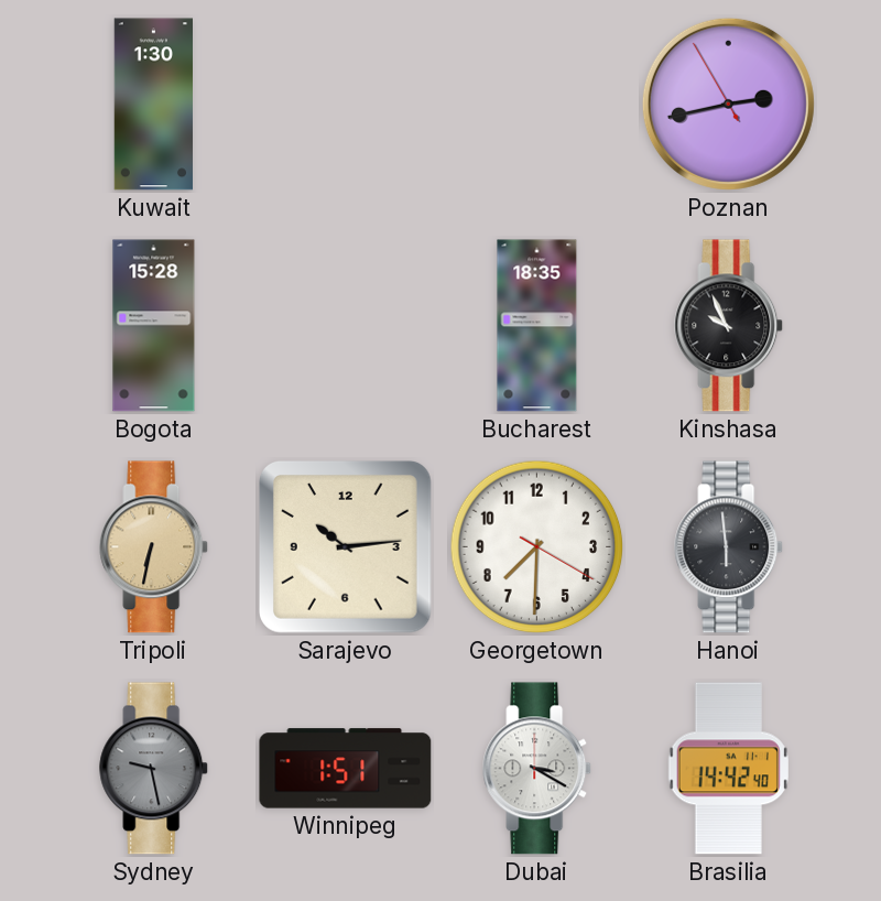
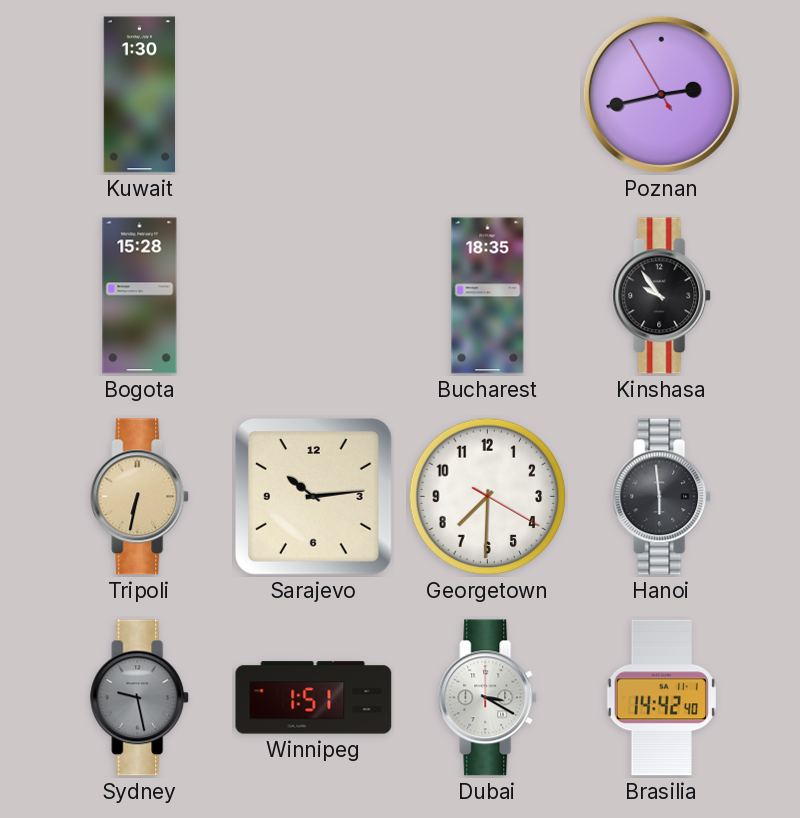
Kinshasa: 9:56 -> 9:54 (662, 296)
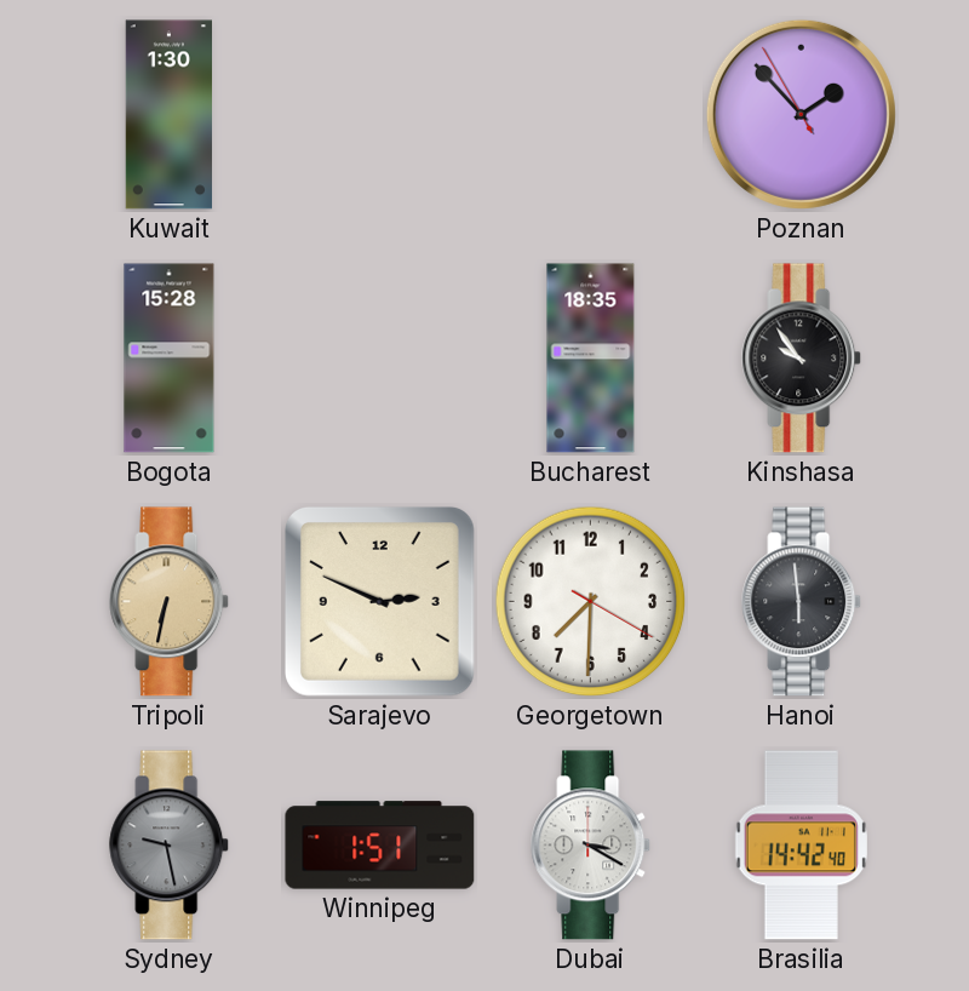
Poznan: 2:42 -> 1:52 (801, 114)
Sarajevo: 10:14 -> 2:49 (380, 602)
